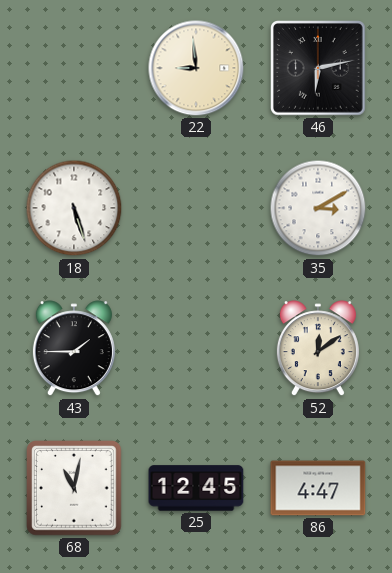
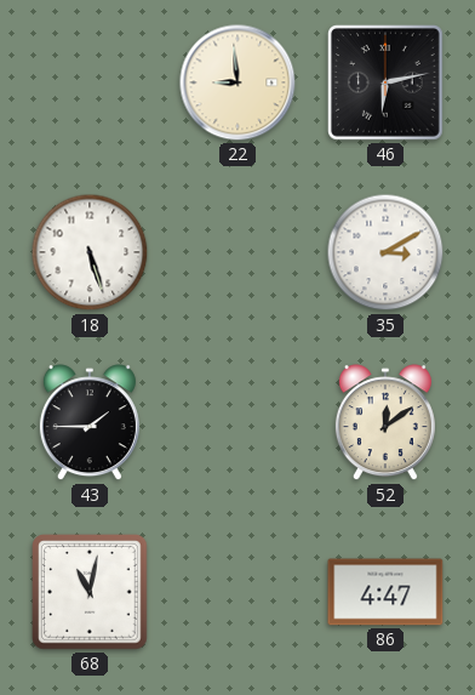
25: 12:45 -> none (196, 488)
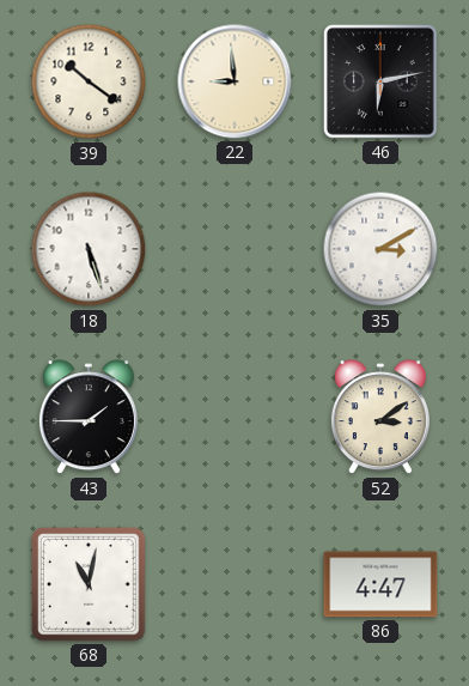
39: none -> 10:21 (89, 81)
52: 12:09 -> 3:09 (380, 418)
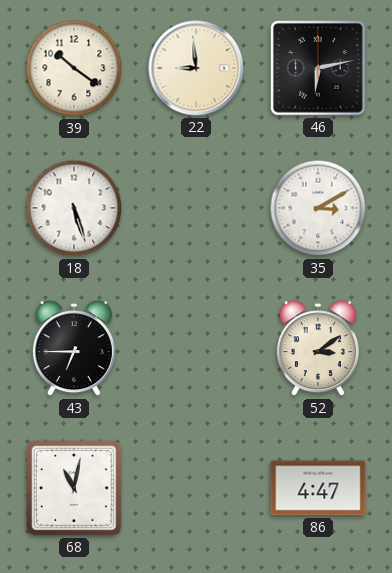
43: 1:45 -> 6:45 (74, 349)
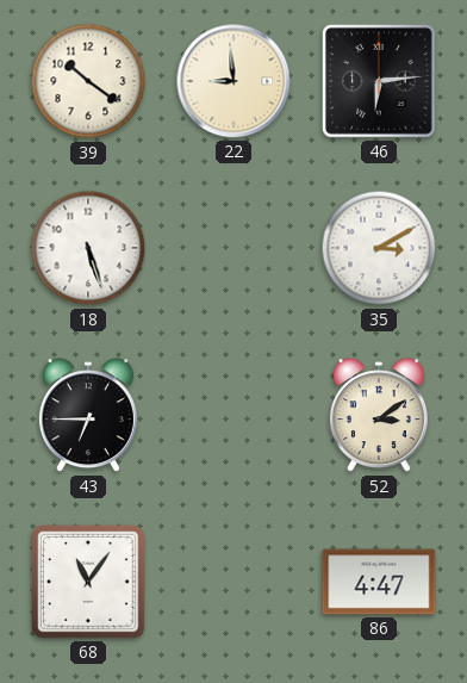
46: 6:13 -> 6:14 (380, 82)
68: 11:02 -> 11:06 (89, 583)
